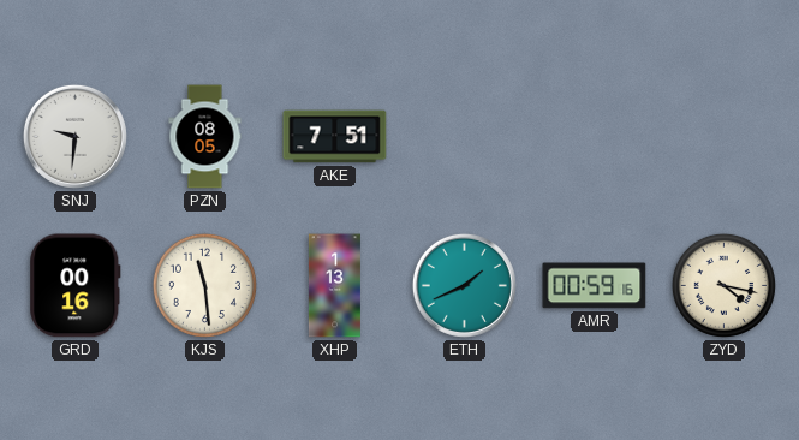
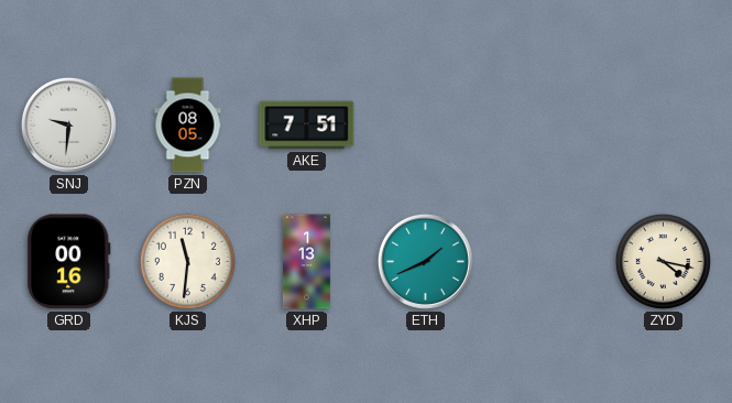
KJS: 11:29 -> 11:31 (187, 261)
AMR: 00:59 -> none (595, 286)
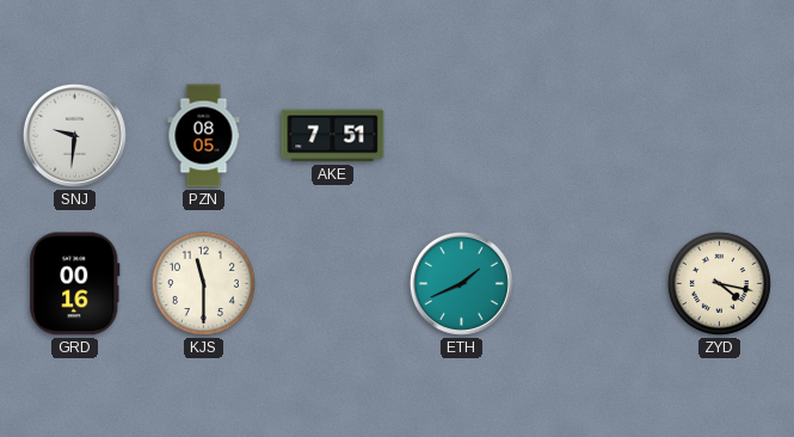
KJS: 11:31 -> 11:30 (203, 283)
XHP: 1:13 -> none (306, 262)
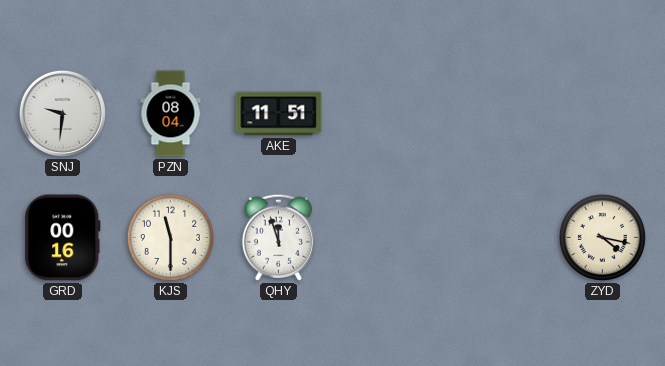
PZN: 08:05 -> 08:04 (171, 114)
AKE: 7:51 -> 11:51 (279, 114)
QHY: none -> 11:57 (278, 237)
ETH: 1:41 -> none (461, 283)
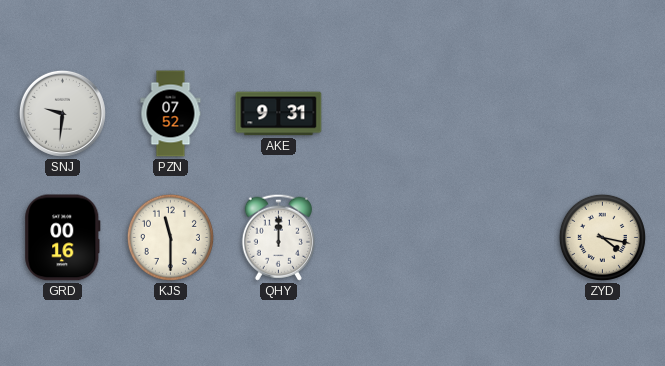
PZN: 08:04 -> 07:52 (171, 114)
AKE: 11:51 -> 9:31 (279, 114)
QHY: 11:57 -> 12:00 (278, 237)
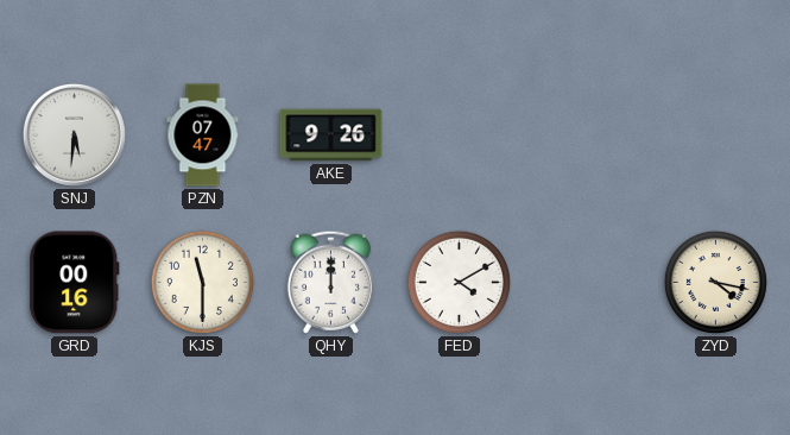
SNJ: 9:31 -> 5:31 (74, 134)
PZN: 07:52 -> 07:47 (203, 135)
AKE: 9:31 -> 9:26 (331, 135)
FED: none -> 4:10 (459, 282)
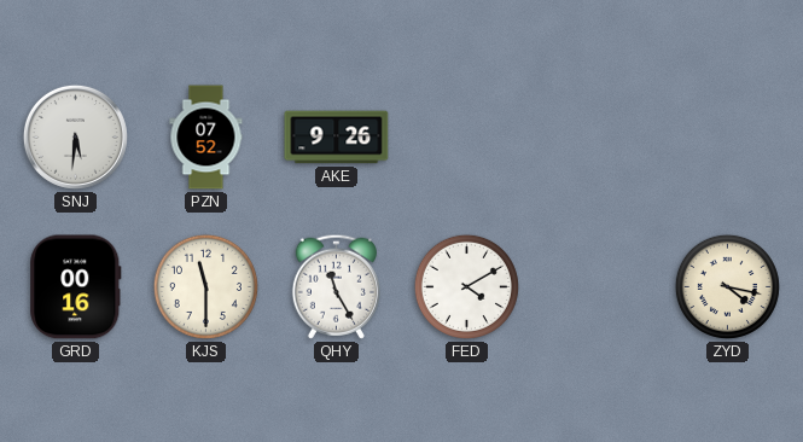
PZN: 07:47 -> 07:52 (206, 138)
QHY: 12:00 -> 11:25 (336, 286)
